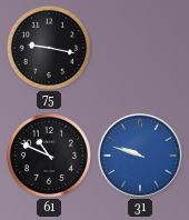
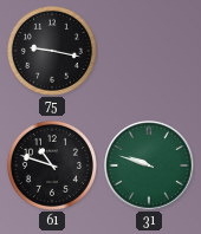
61: 10:49 -> 10:48 (52, 165)
31 dial: blue -> green (149, 165)
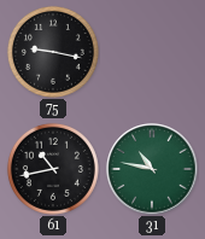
61: 10:48 -> 10:43 (53, 169)
31: 9:48 -> 10:47 (152, 169)
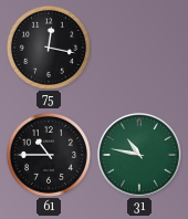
75: 9:17 -> 12:17 (49, 48)
61: 10:43 -> 10:45 (49, 155)
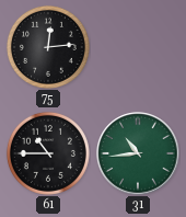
75: 12:17 -> 12:14 (48, 47)
31: 10:47 -> 10:44 (138, 153)
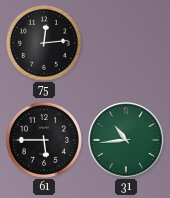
61: 10:45 -> 5:45 (44, 140)
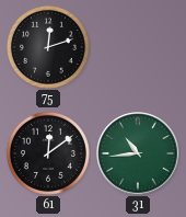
75: 12:14 -> 12:12 (48, 47)
61: 5:45 -> 12:09 (48, 153)
